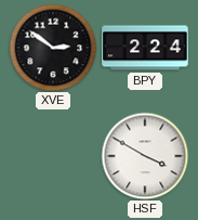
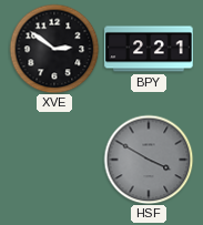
BPY: 2:24 -> 2:21 (149, 49)
HSF dial: white -> grey (149, 160)
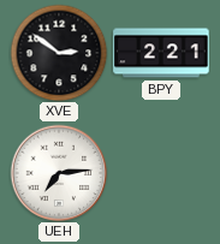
UEH: none -> 7:14 (59, 173)
HSF: 3:50 -> none (149, 160)
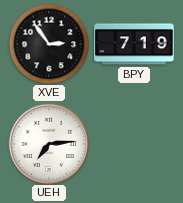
XVE: 2:51 -> 2:54 (49, 44)
BPY: 2:21 -> 7:19 (134, 44)
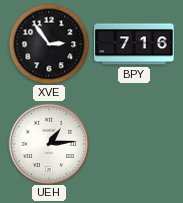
BPY: 7:19 -> 7:16 (134, 44)
UEH: 7:14 -> 1:14 (49, 144)
